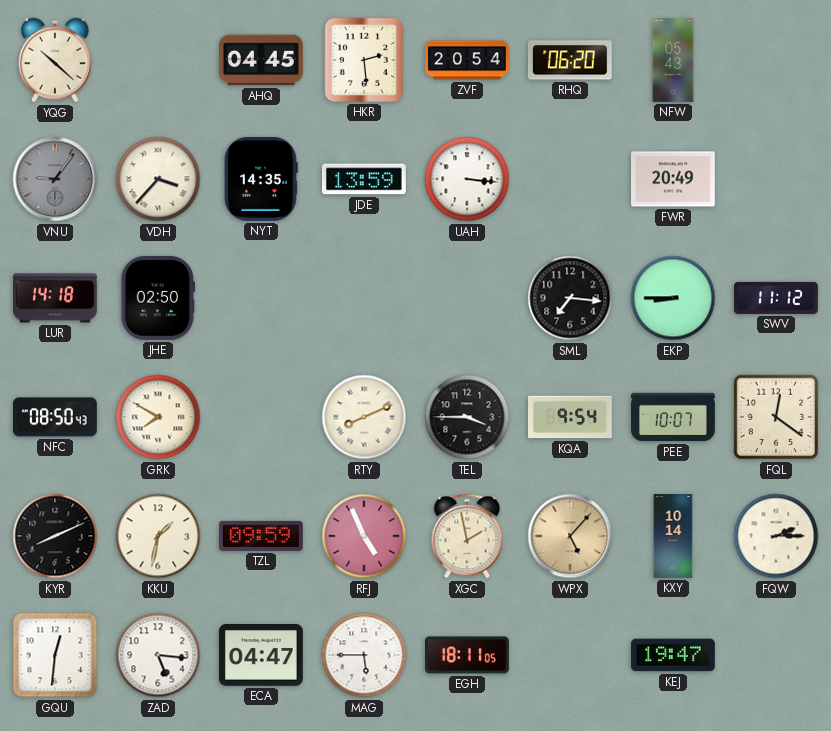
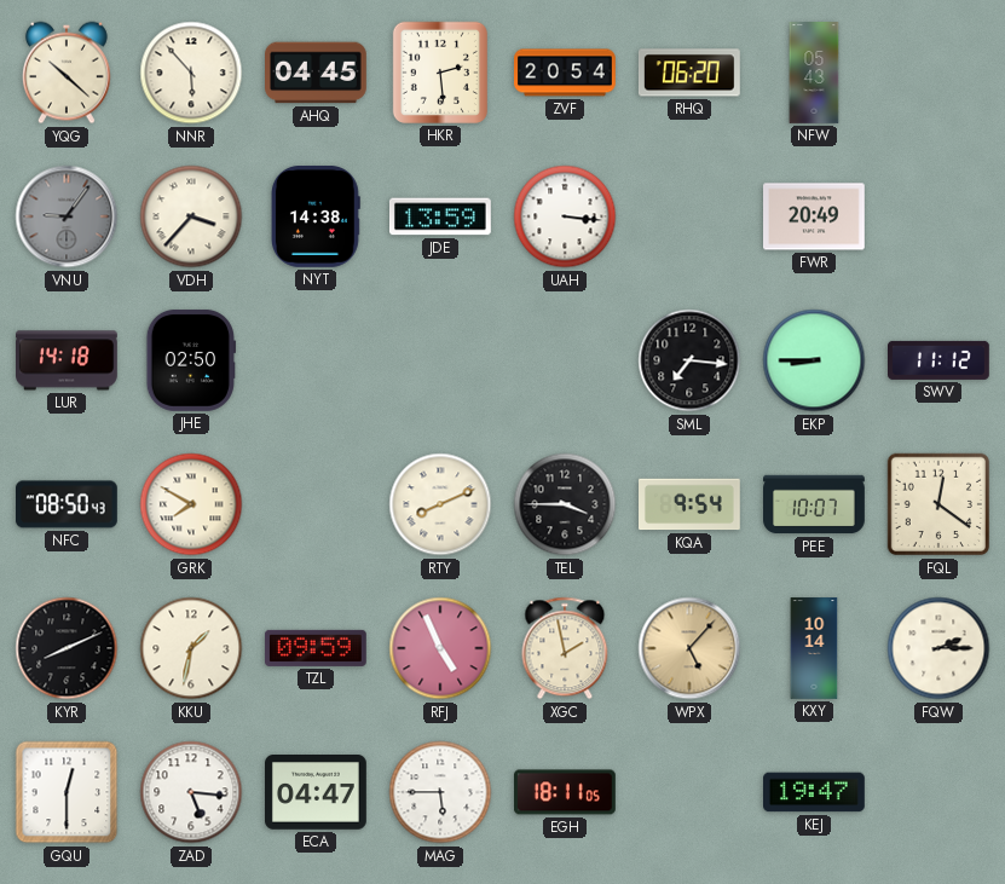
NNR: none -> 5:53 (191, 73)
NYT: 14:35 -> 14:38 (316, 218)
GQU: 12:31 -> 12:30 (67, 792)
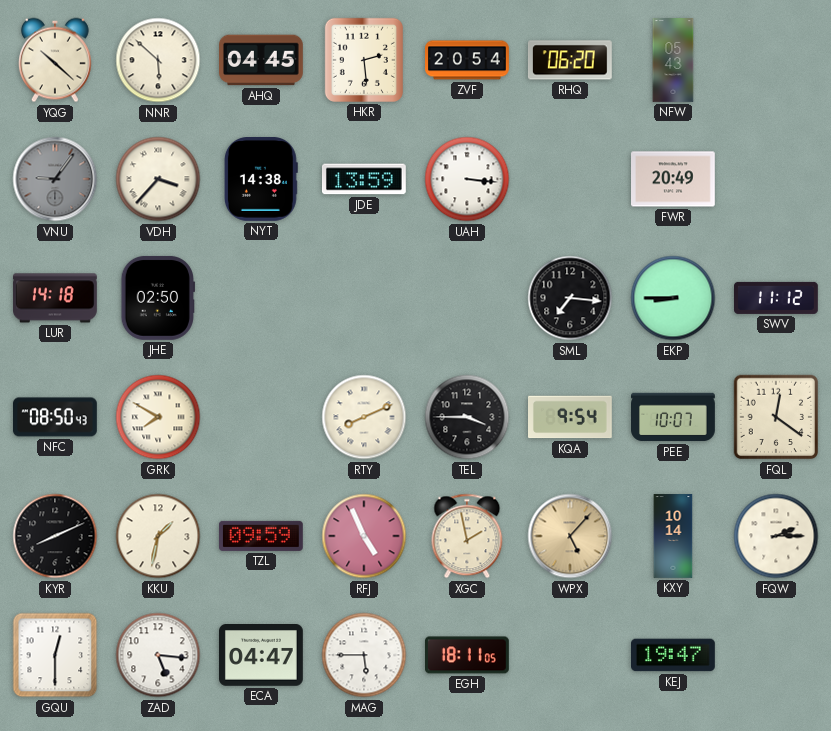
NNR: 5:53 -> 5:52 (158, 60)
